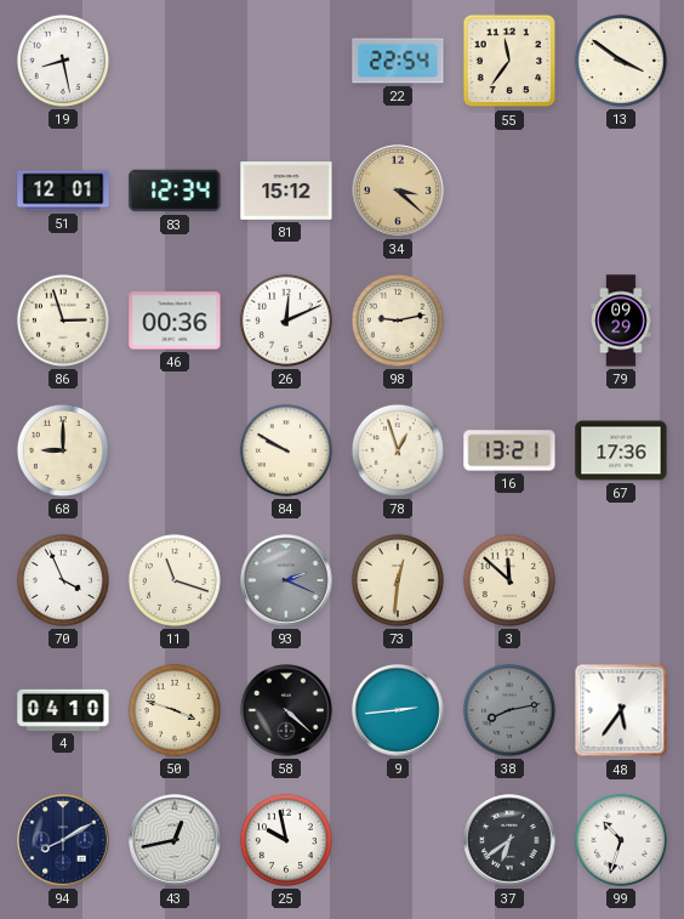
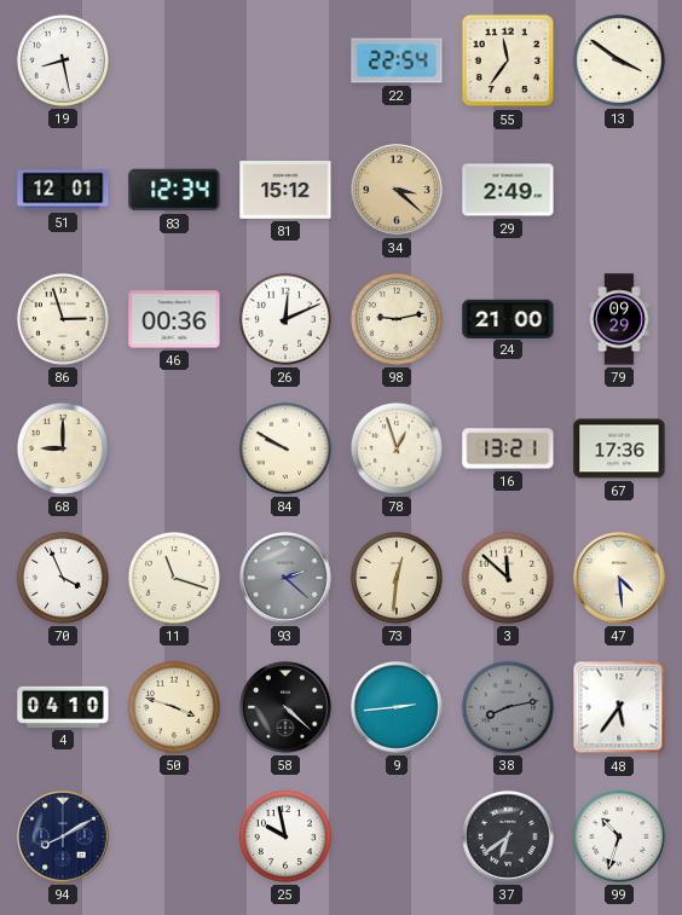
29: none -> 2:49 (508, 190)
24: none -> 21:00 (508, 318)
93: 2:19 -> 2:22 (285, 578)
47: none -> 4:29 (619, 578)
43: 12:43 -> none (175, 840)
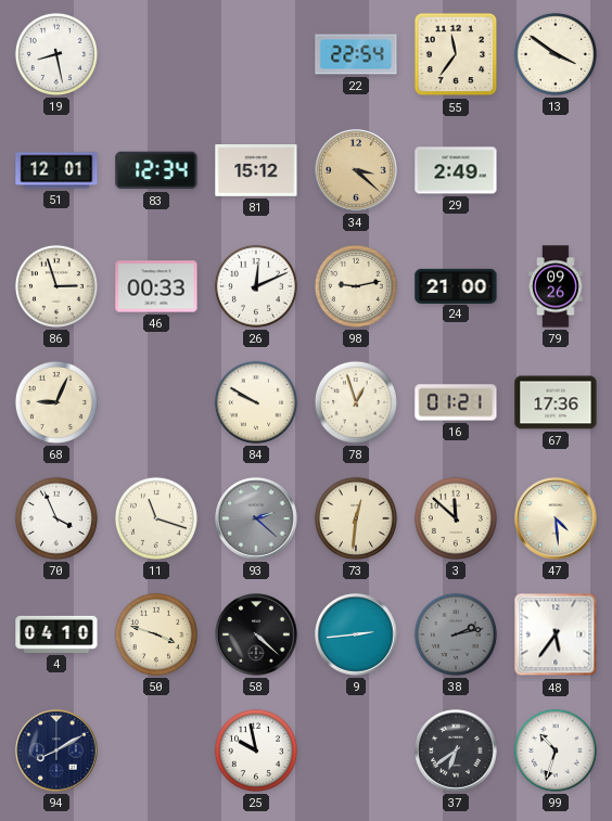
46: 00:36 -> 00:33 (156, 286)
79: 09:29 -> 09:26 (556, 286)
68: 9:00 -> 9:04 (56, 402)
16: 13:21 -> 01:21 (456, 402)
38: 8:13 -> 2:13 (456, 634)
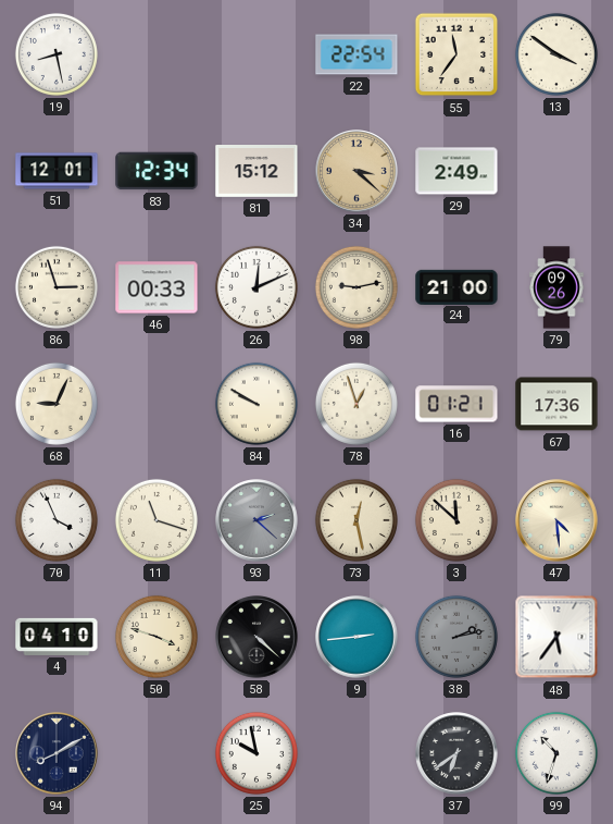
73: 12:31 -> 12:28 (356, 520)
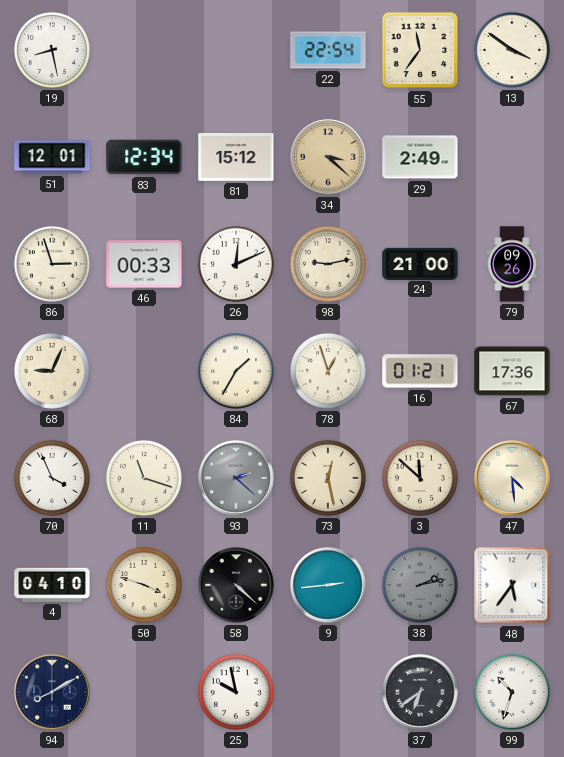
84: 9:50 -> 1:35 (236, 371)
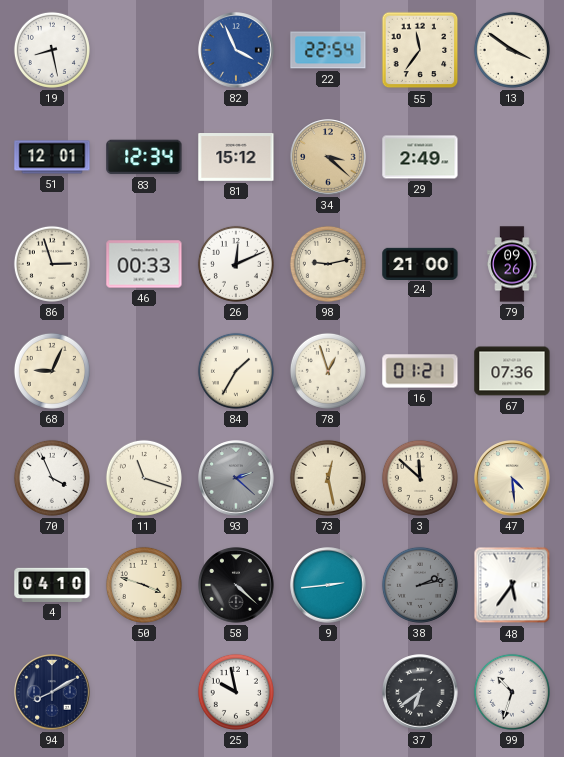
82: none -> 3:56 (236, 50)
67: 17:36 -> 07:36 (512, 371)
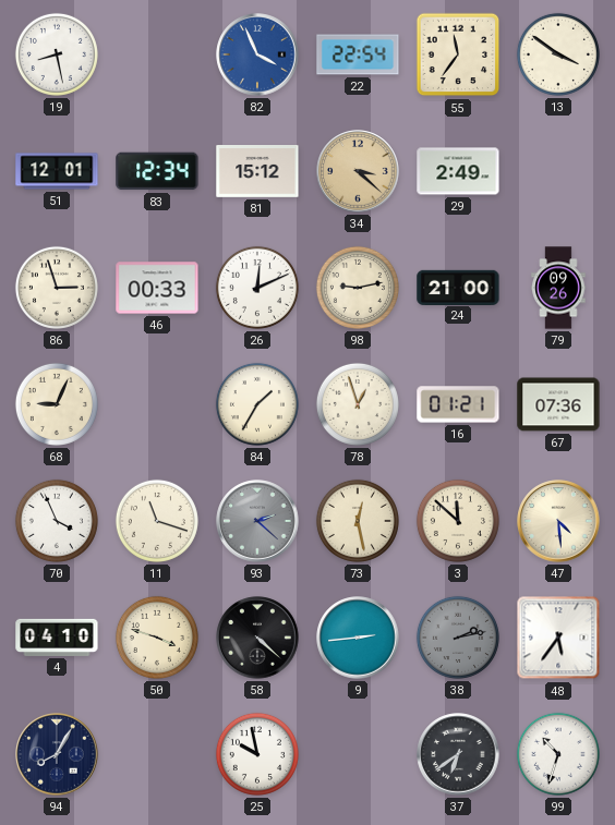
94: 8:10 -> 8:05 (57, 754)
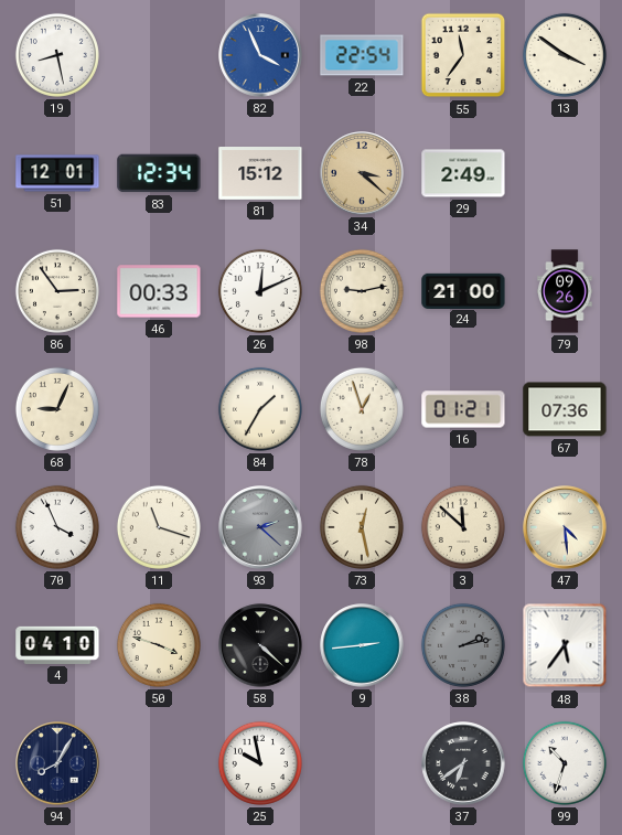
86: 2:57 -> 2:54 (57, 291)
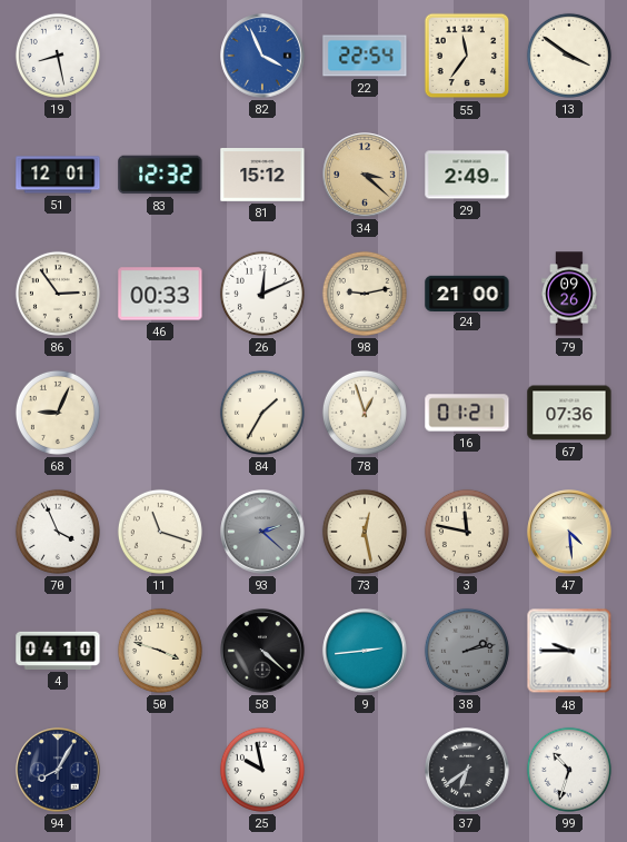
83: 12:34 -> 12:32 (160, 175)
3: 11:52 -> 11:47 (467, 532)
48: 5:36 -> 9:45 (569, 651)
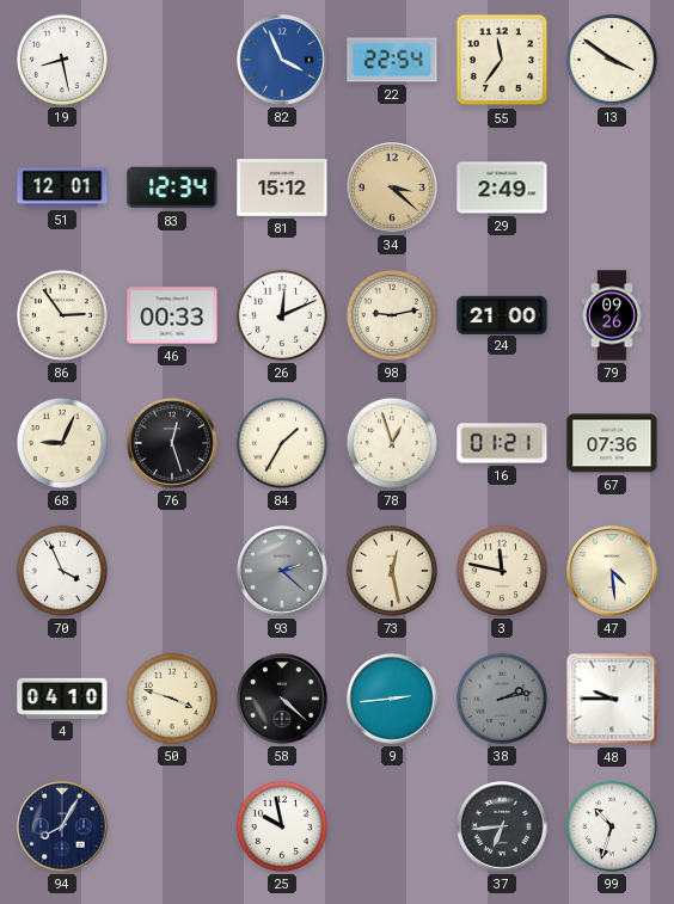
83: 12:32 -> 12:34 (172, 187)
76: none -> 12:27 (172, 443)
11: 11:18 -> none (160, 532)
37: 6:39 -> 6:44 (502, 826)
